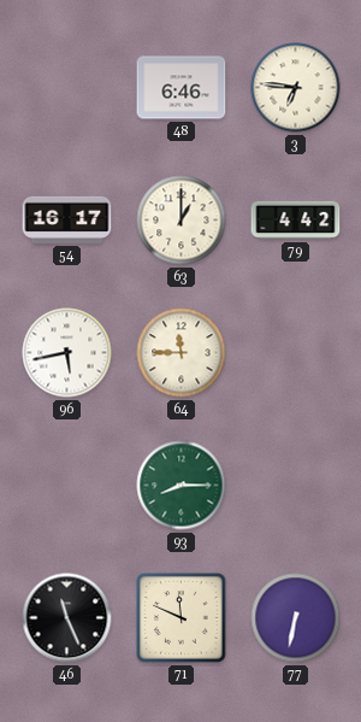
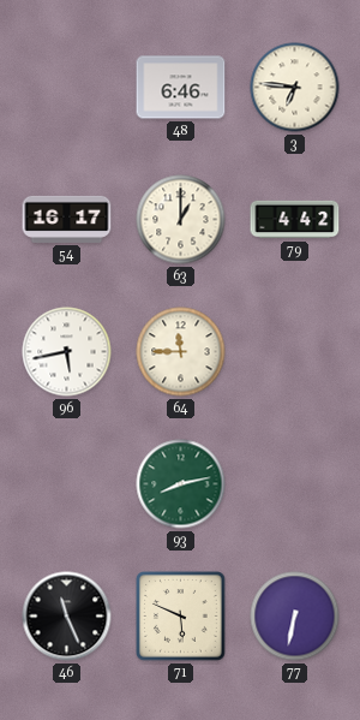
93: 8:15 -> 8:13 (181, 484)
71: 11:49 -> 5:49 (181, 617)
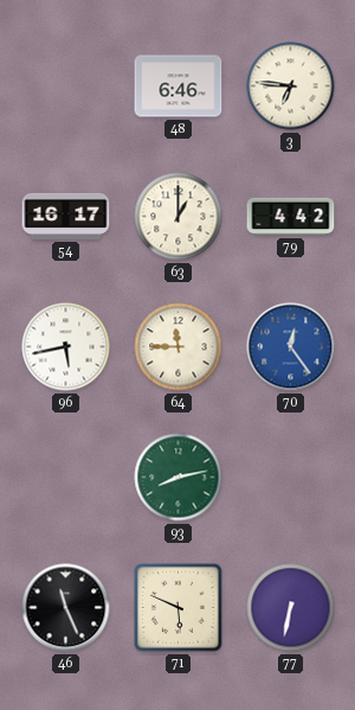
70: none -> 12:24 (291, 347)
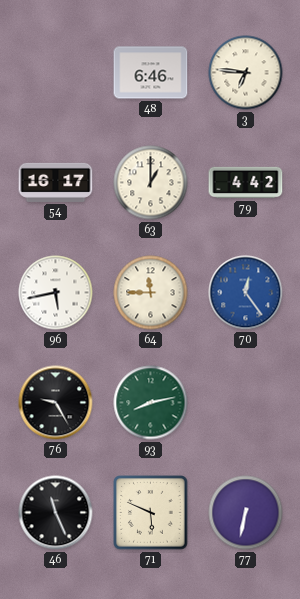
76: none -> 9:25 (56, 403)
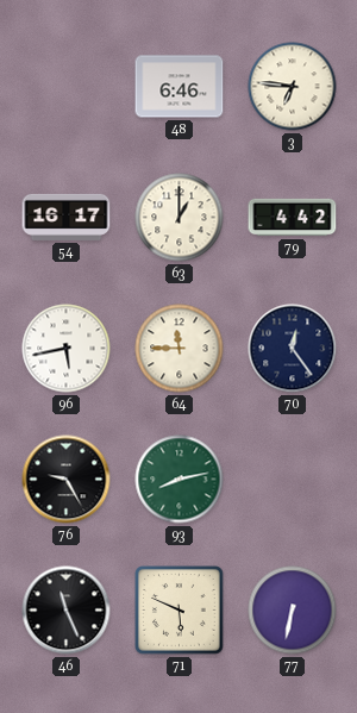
70 dial: blue -> navy (293, 349)
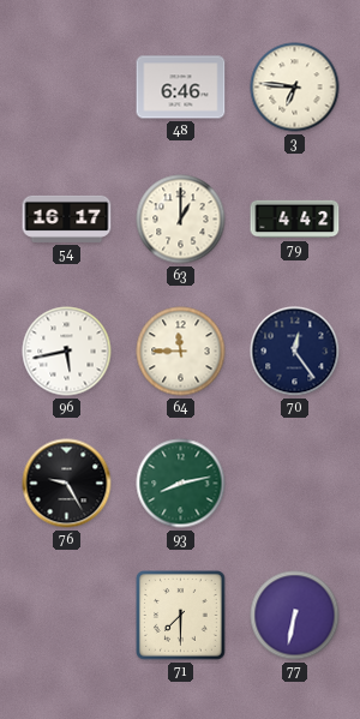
46: 11:26 -> none (67, 611)
71: 5:49 -> 7:30 (181, 616)
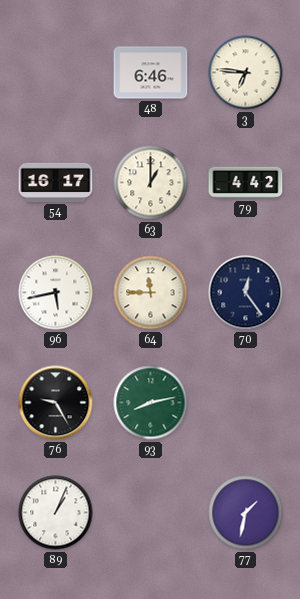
89: none -> 1:04 (56, 513)
71: 7:30 -> none (181, 616)
77: 6:32 -> 1:32 (246, 513)
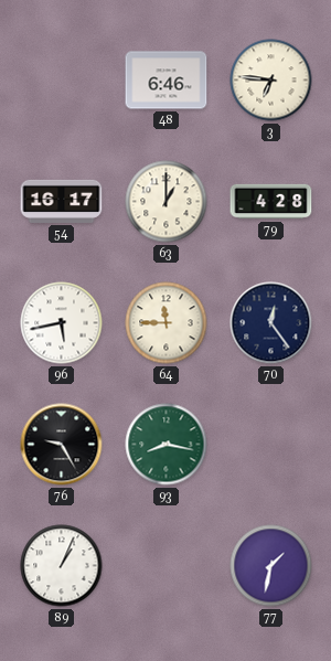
79: 4:42 -> 4:28 (271, 202)
93: 8:13 -> 8:17 (167, 445)
